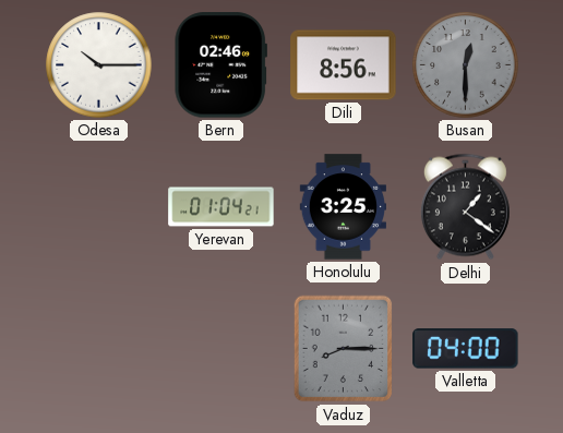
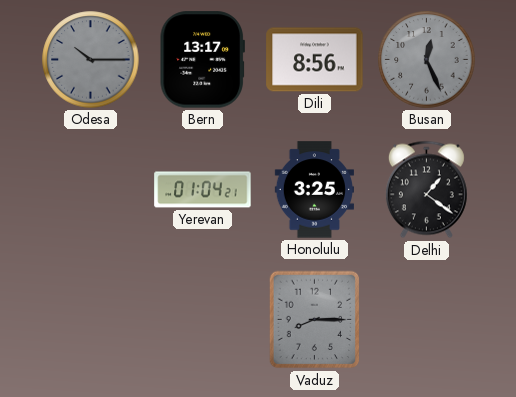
Odesa dial: white -> grey (91, 60)
Bern: 02:46 -> 13:17 (202, 60)
Busan: 12:30 -> 12:26 (427, 60)
Valletta: 04:00 -> none (466, 349)
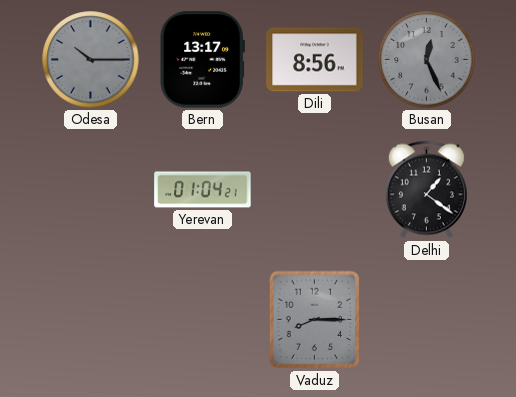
Honolulu: 3:25 -> none (314, 190)
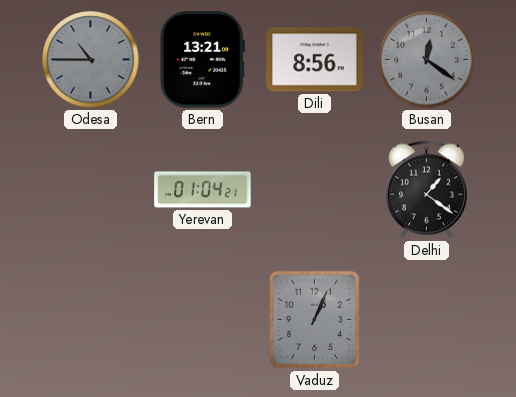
Odesa: 10:15 -> 10:45 (91, 60)
Bern: 13:17 -> 13:21 (202, 60)
Busan: 12:26 -> 12:21 (427, 60)
Vaduz: 8:15 -> 1:04 (315, 320)
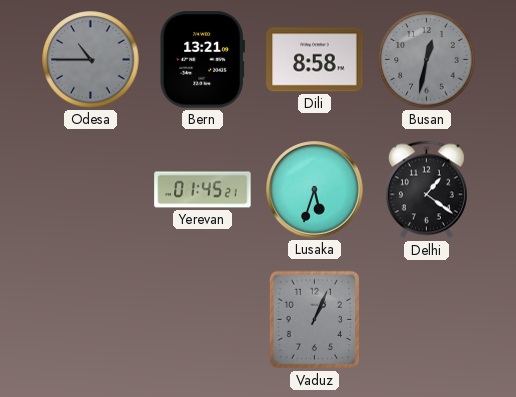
Dili: 8:56 -> 8:58 (315, 60)
Busan: 12:21 -> 12:32 (427, 60)
Yerevan: 01:04 -> 01:45 (203, 190)
Lusaka: none -> 5:33 (315, 190)
